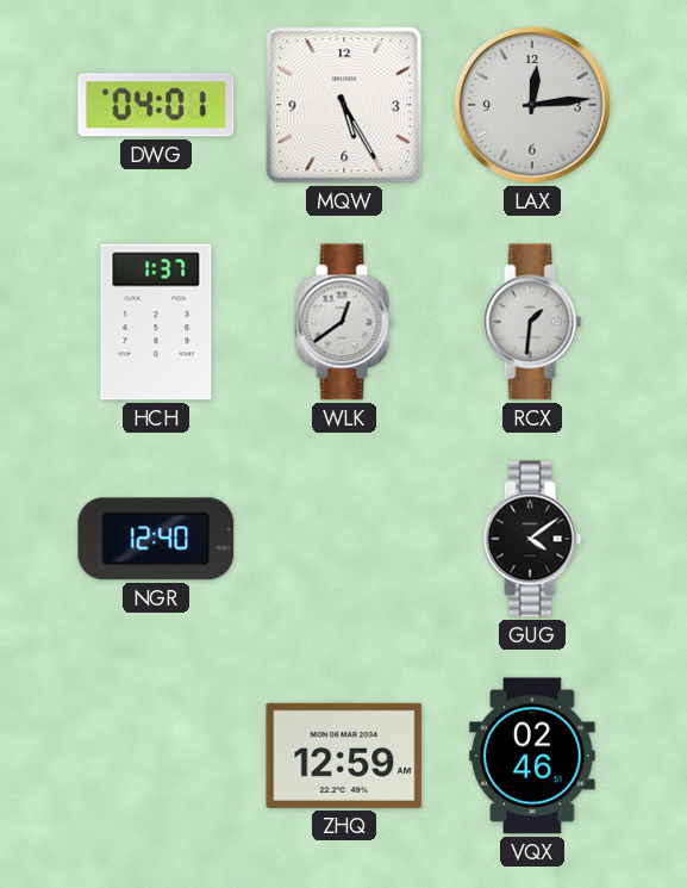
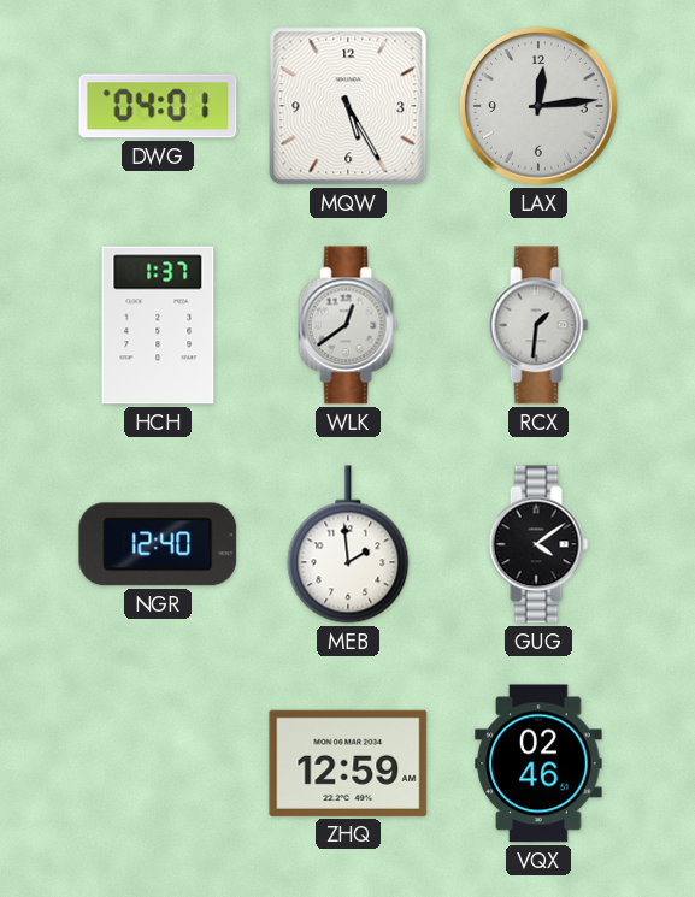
MEB: none -> 1:59 (348, 544)
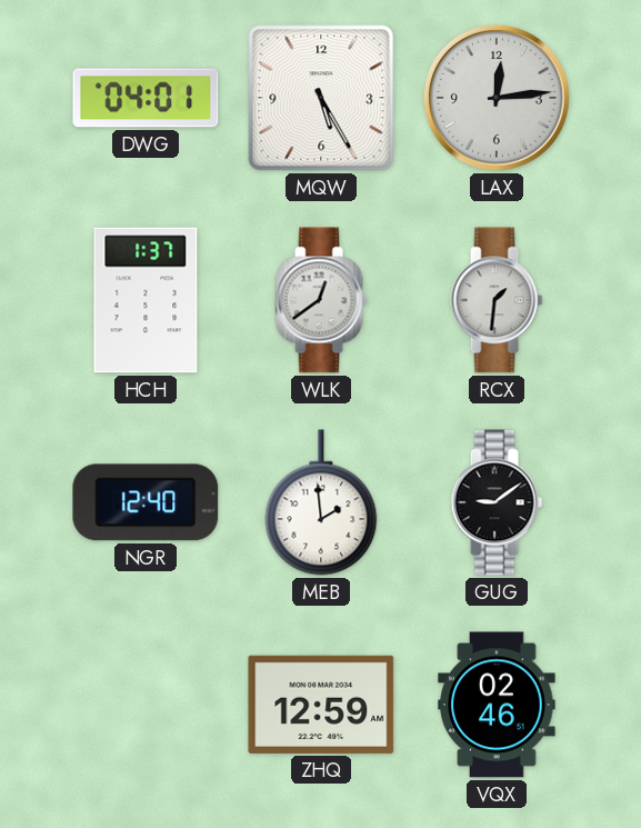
GUG: 4:09 -> 9:09 (497, 502)
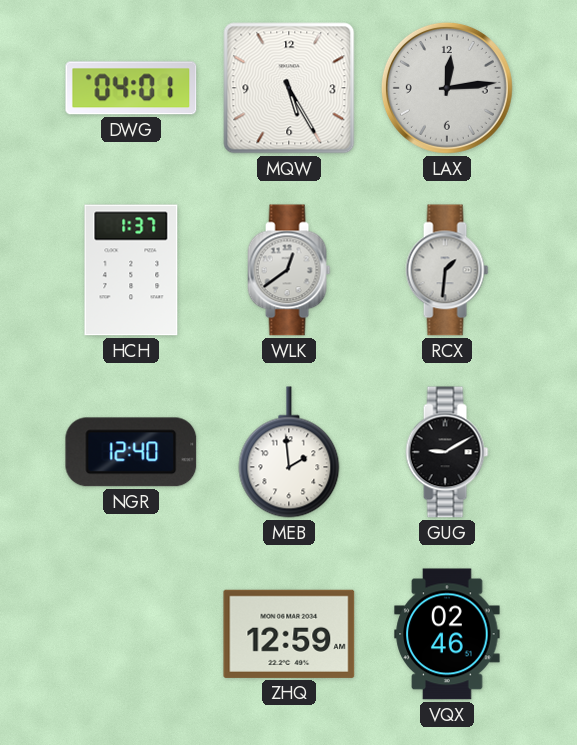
GUG: 9:09 -> 9:10 (447, 452)
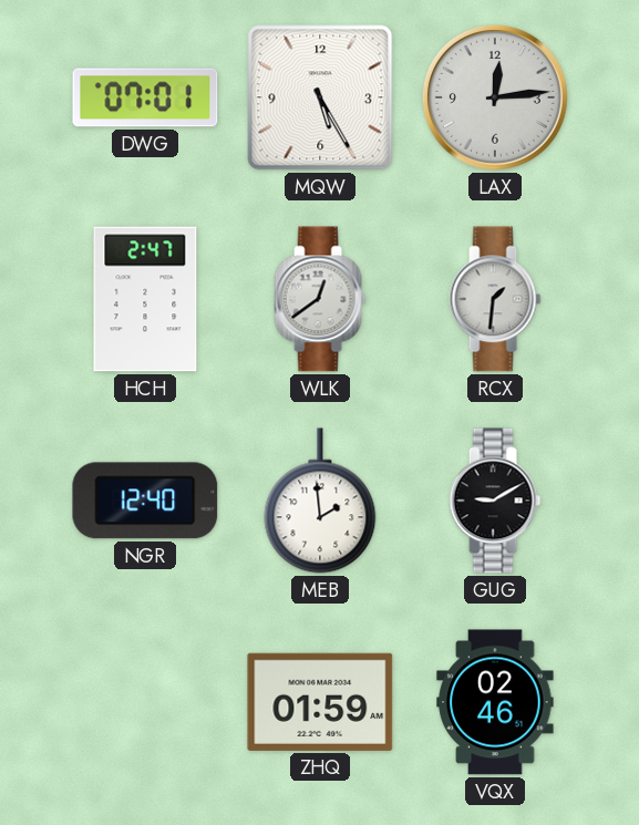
DWG: 04:01 -> 07:01 (145, 97)
HCH: 1:37 -> 2:47 (145, 299)
ZHQ: 12:59 -> 01:59 (320, 702)
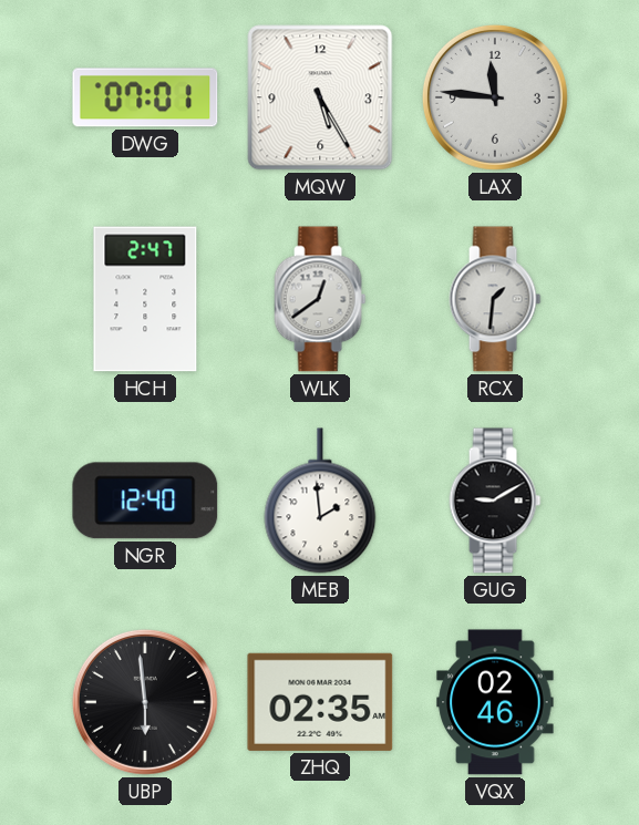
LAX: 12:14 -> 11:46 (495, 97)
UBP: none -> 5:59 (145, 702)
ZHQ: 01:59 -> 02:35 (320, 702)
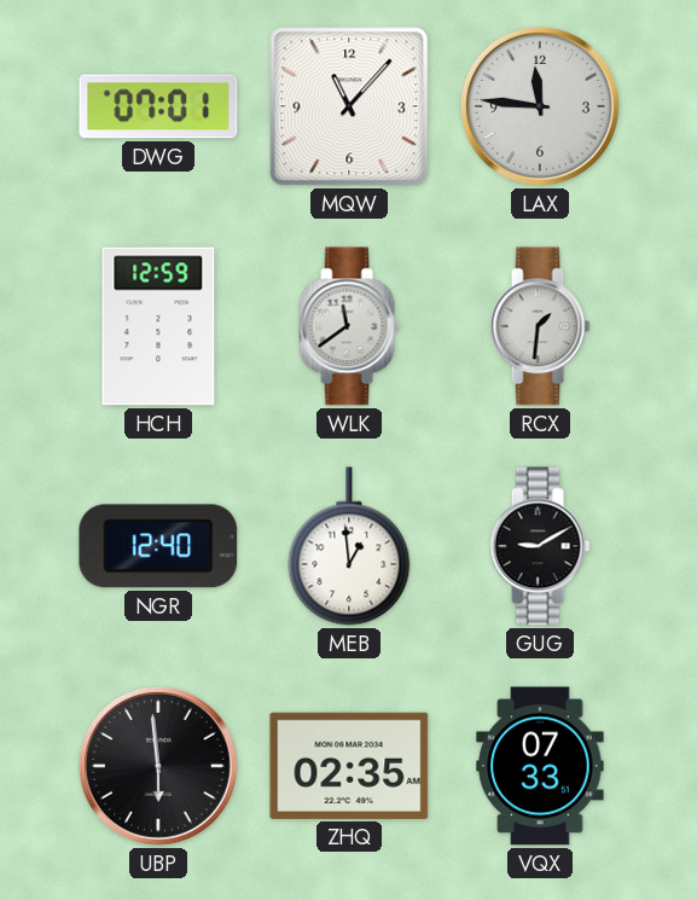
MQW: 5:25 -> 11:07 (349, 106)
HCH: 2:47 -> 12:59 (158, 326)
WLK: 12:39 -> 11:39 (349, 326)
MEB: 1:59 -> 12:59 (349, 546)
VQX: 02:46 -> 07:33 (540, 766)
